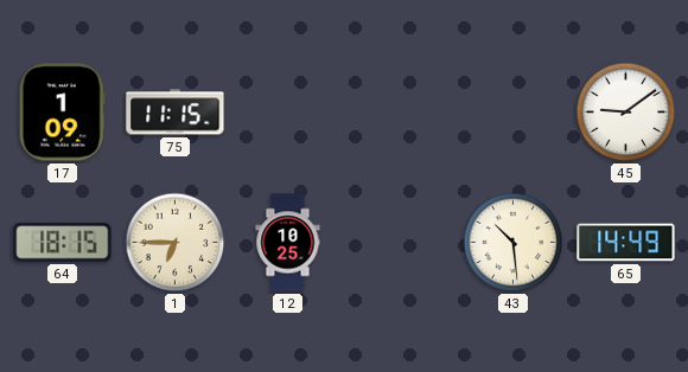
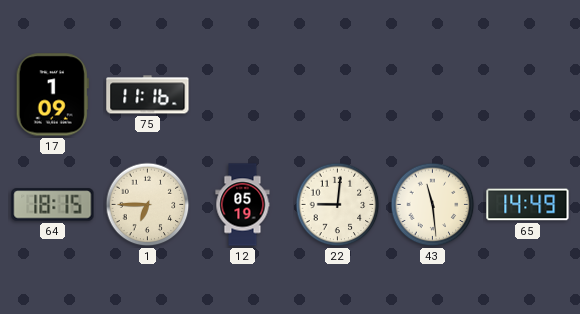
75: 11:15 -> 11:16 (148, 95)
45: 9:09 -> none (626, 113)
12: 10:25 -> 05:19 (243, 205)
22: none -> 9:01 (338, 205)
43: 10:29 -> 11:29 (433, 205)
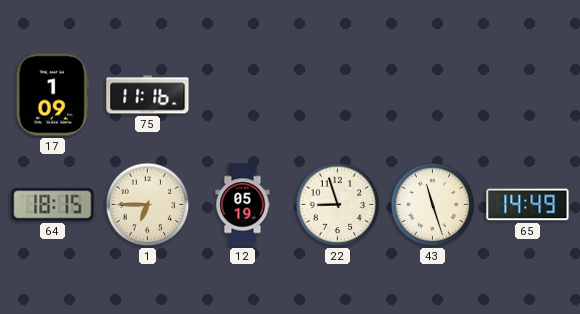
22: 9:01 -> 8:57 (338, 205)
43: 11:29 -> 11:27 (433, 205)
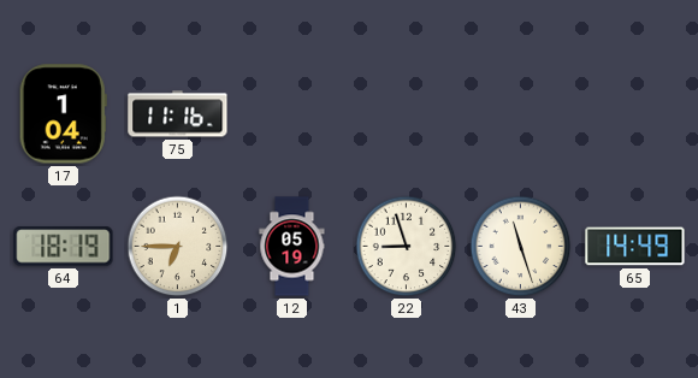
17: 1:09 -> 1:04 (63, 114)
64: 18:15 -> 18:19 (64, 247)
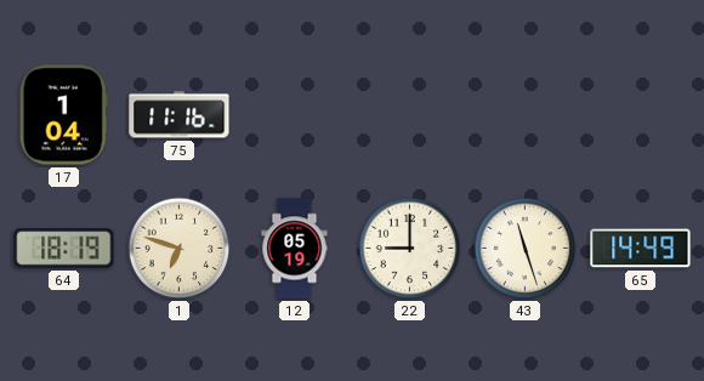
1: 6:45 -> 6:48 (180, 249)
22: 8:57 -> 9:00 (410, 249)
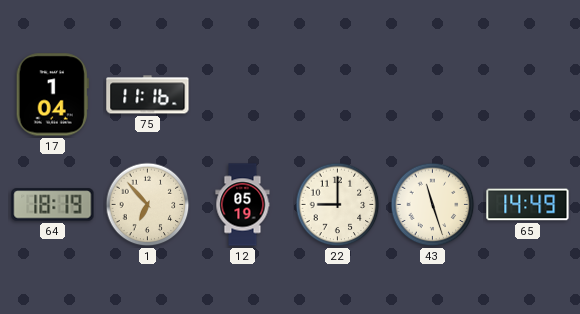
1: 6:48 -> 6:53 (148, 205)
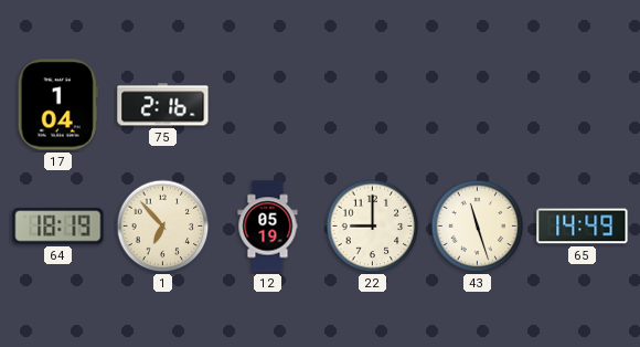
75: 11:16 -> 2:16 (163, 105)
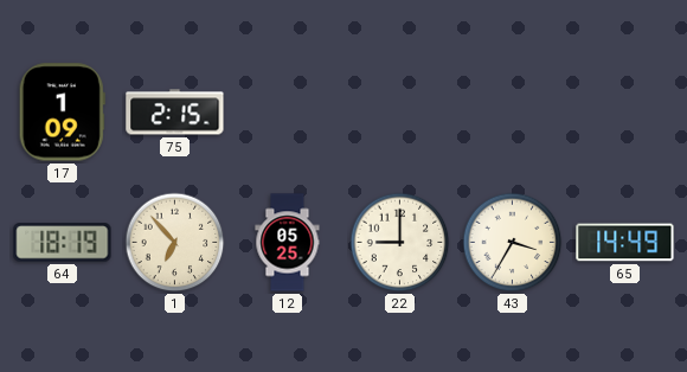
17: 1:04 -> 1:09 (62, 113)
75: 2:16 -> 2:15 (175, 113)
12: 05:19 -> 05:25 (288, 243)
43: 11:27 -> 3:35 (513, 243)
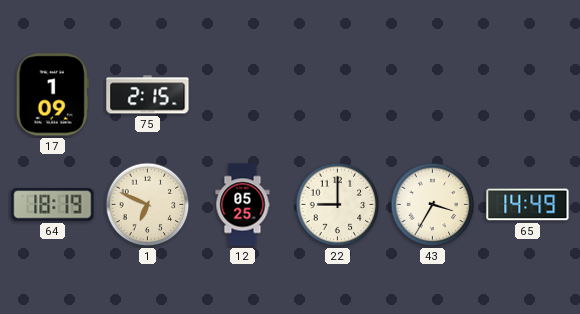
1: 6:53 -> 6:49 (148, 205)
